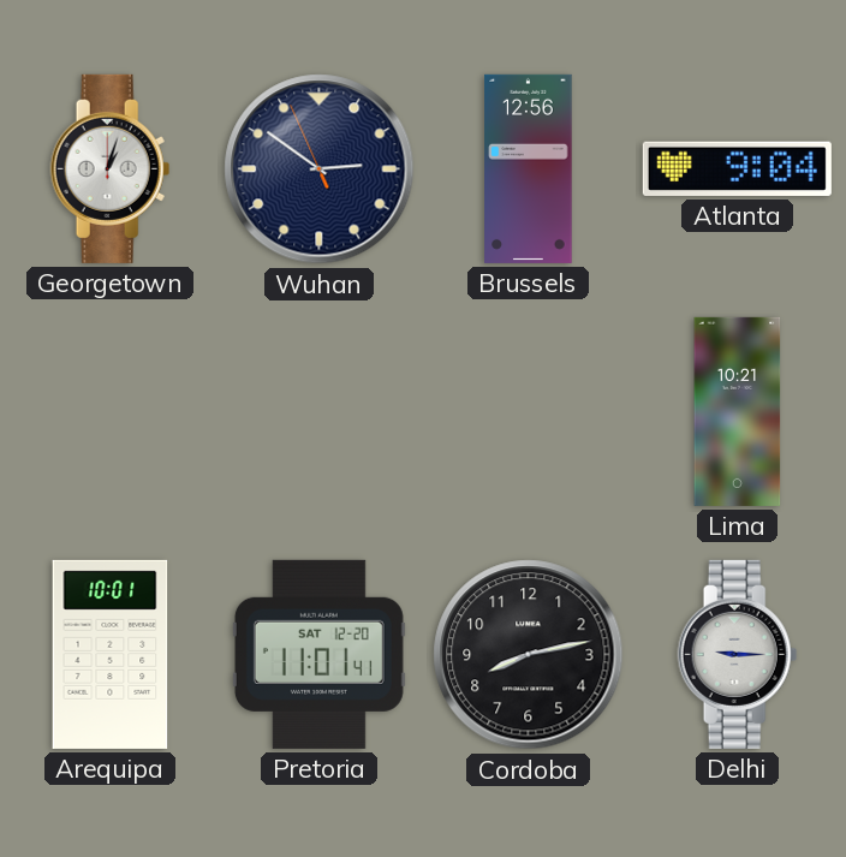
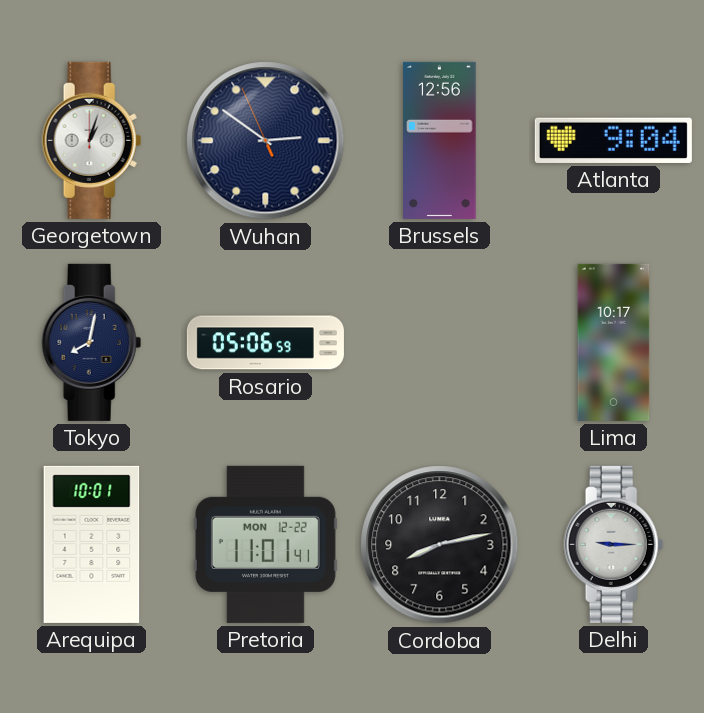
Tokyo: none -> 8:02 (92, 342)
Rosario: none -> 05:06 (265, 343)
Lima: 10:21 -> 10:17 (614, 342)
Pretoria date: SAT 12-20 -> MON 12-22 (265, 544)
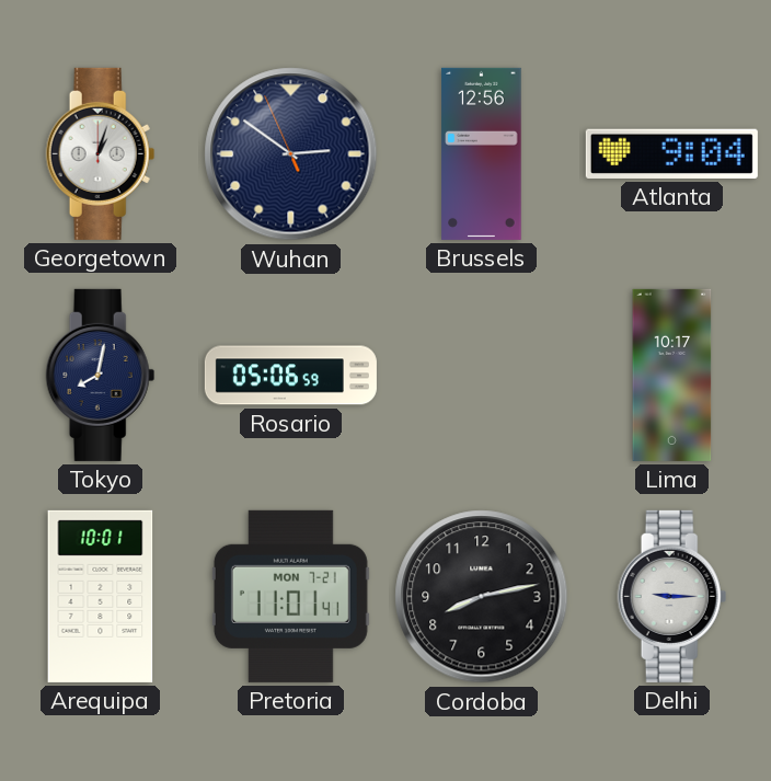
Pretoria date: MON 12-22 -> MON 7-21 (290, 596)
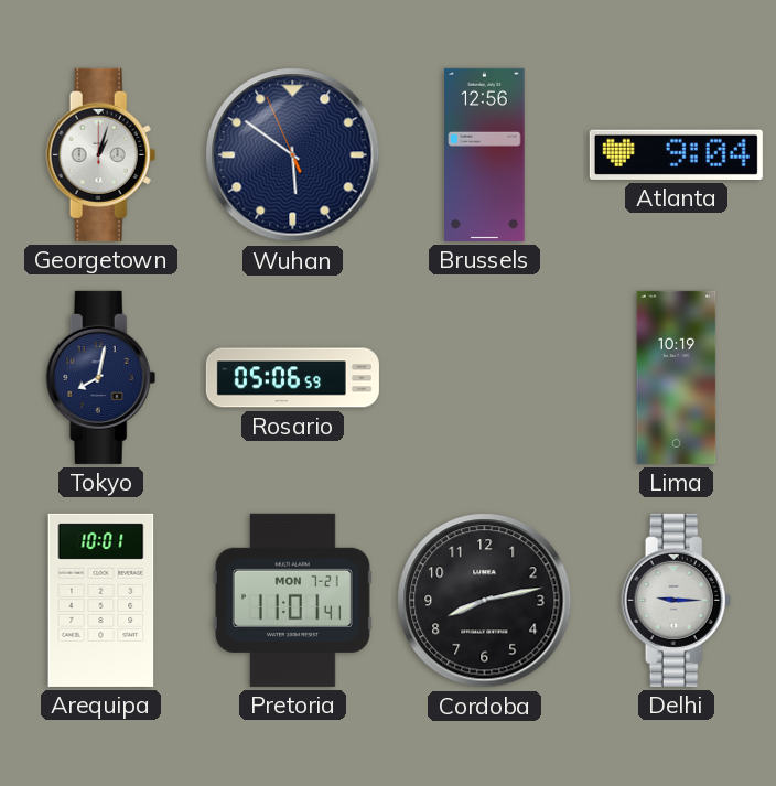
Wuhan: 2:50 -> 5:50 (293, 155)
Lima: 10:17 -> 10:19 (677, 377)
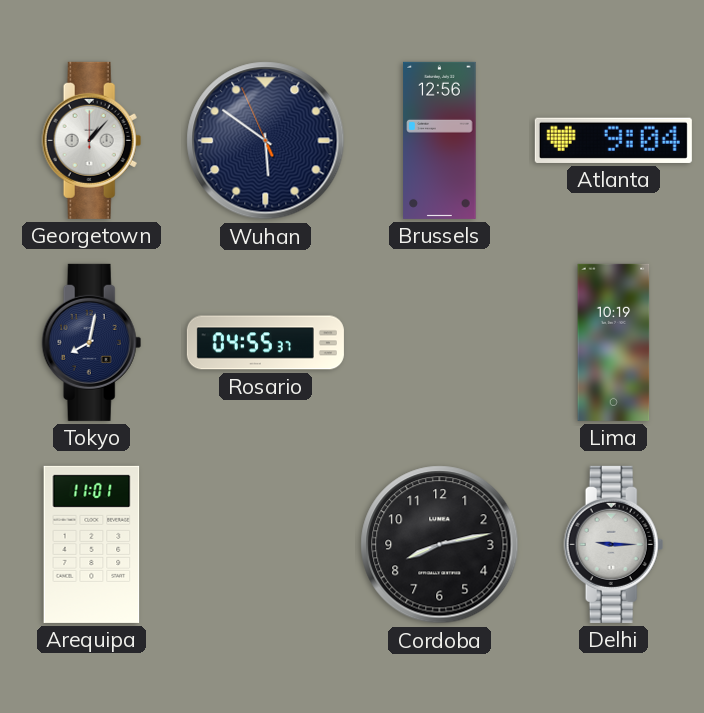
Georgetown: 1:03 -> 1:07 (92, 140)
Rosario: 05:06 -> 04:55 (265, 343)
Arequipa: 10:01 -> 11:01 (92, 544)
Pretoria: 11:01 -> none (292, 600)
